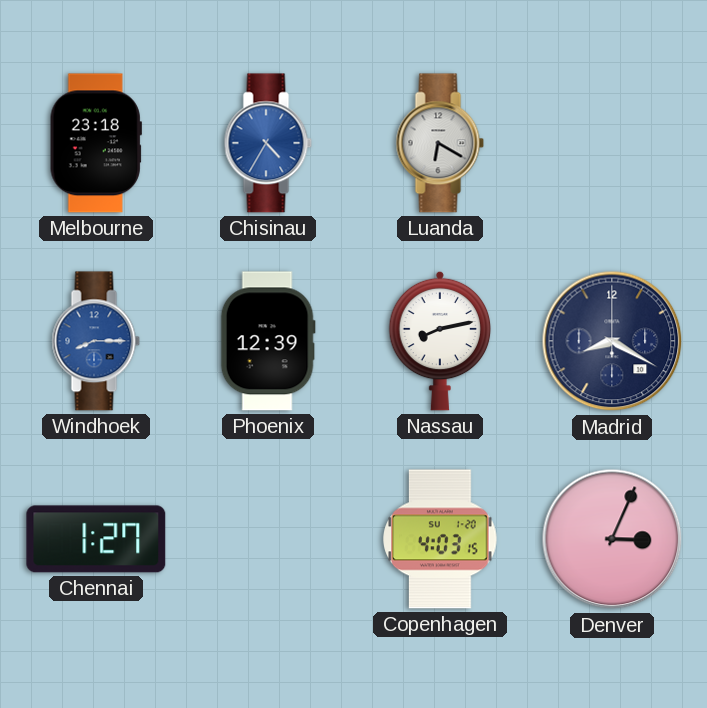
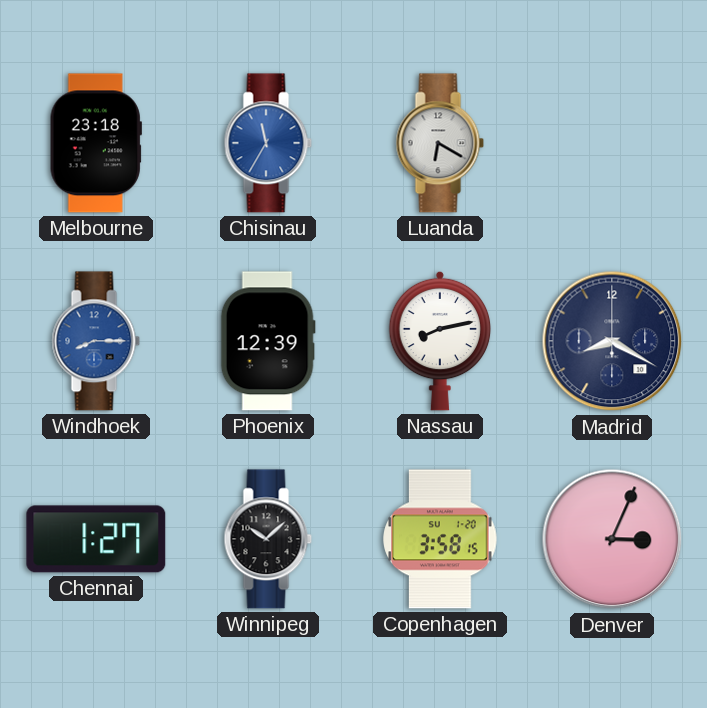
Chisinau: 4:35 -> 11:35 (268, 143)
Winnipeg: none -> 10:08 (268, 539)
Copenhagen: 4:03 -> 3:58 (440, 539)
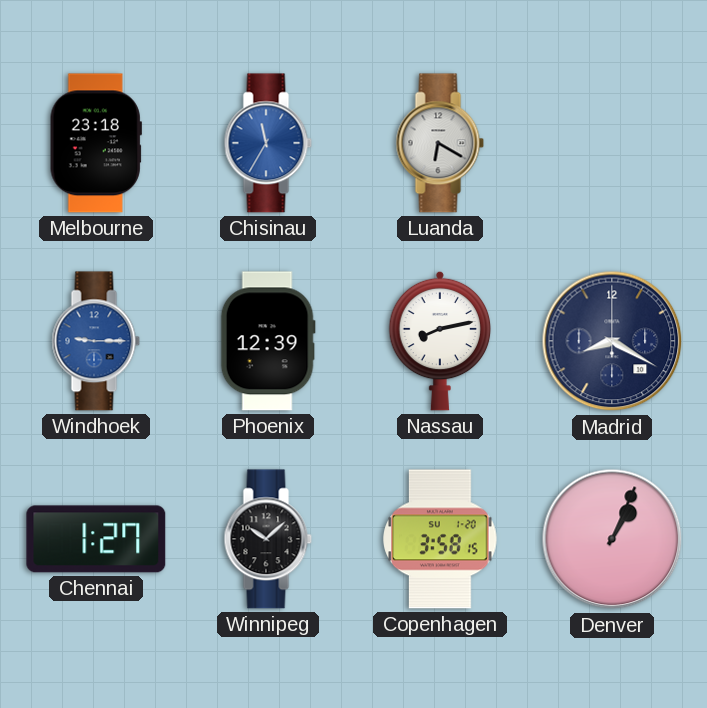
Windhoek: 8:15 -> 9:15 (96, 341)
Denver: 3:04 -> 1:04 (612, 539)
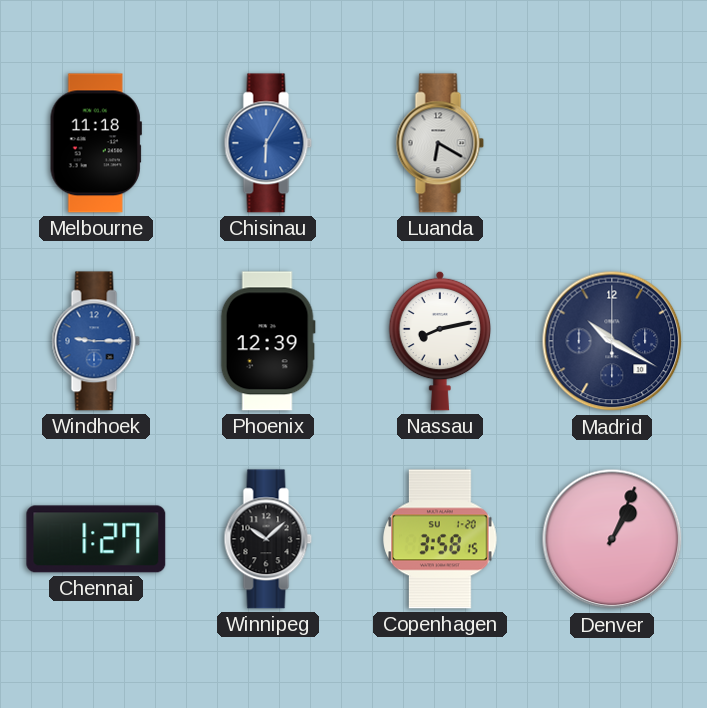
Melbourne: 23:18 -> 11:18 (96, 143)
Chisinau: 11:35 -> 6:05 (268, 143)
Madrid: 8:20 -> 10:20 (612, 341)
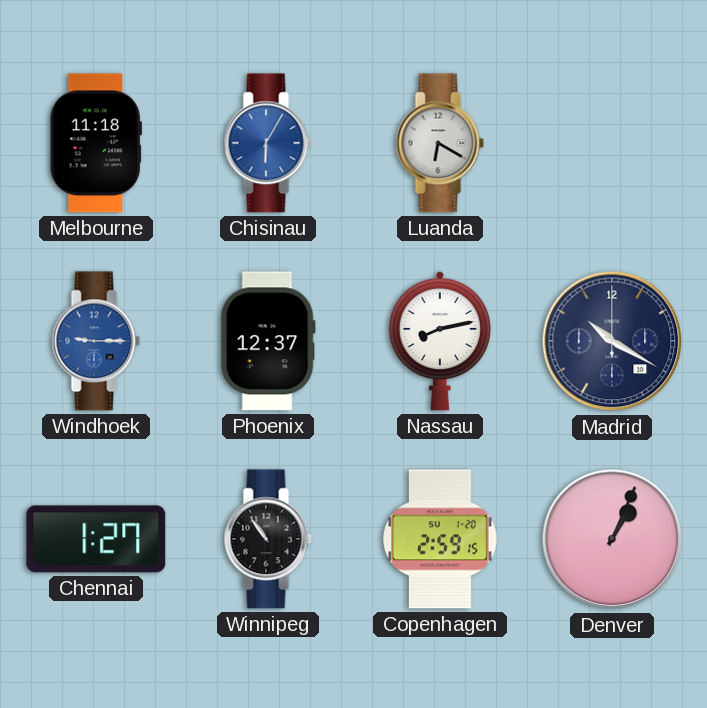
Phoenix: 12:39 -> 12:37 (268, 341)
Winnipeg: 10:08 -> 10:54 (268, 539)
Copenhagen: 3:58 -> 2:59 (440, 539)
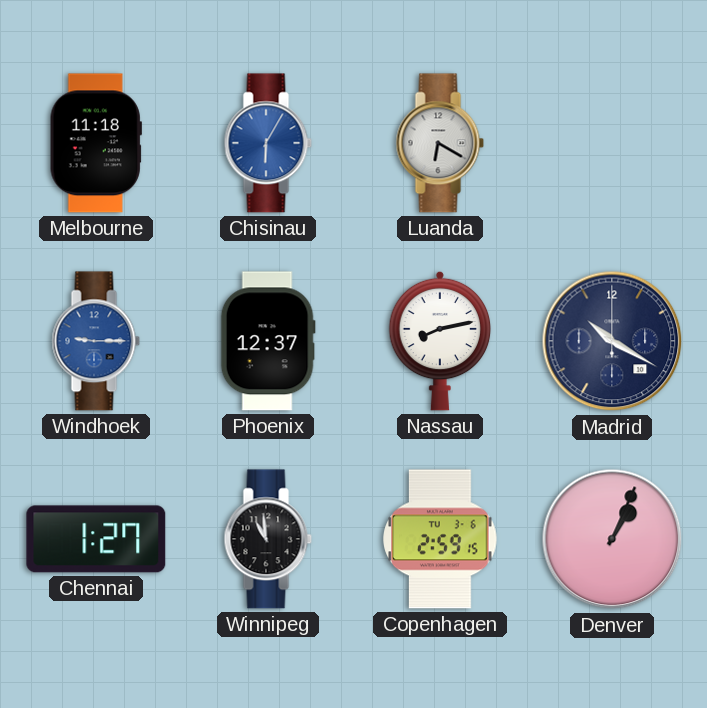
Winnipeg: 10:54 -> 10:59 (268, 539)
Copenhagen date: SU 1-20 -> TU 3-6 (440, 539)
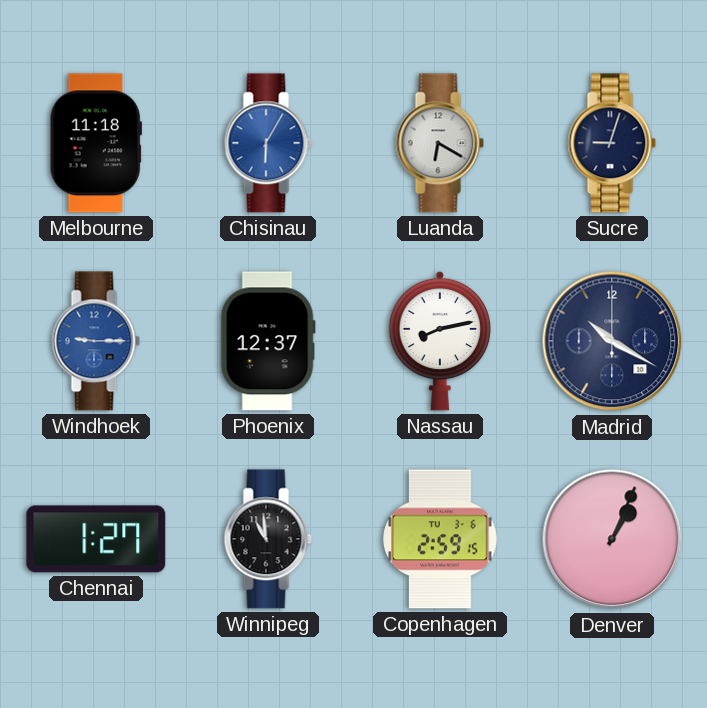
Sucre: none -> 9:03 (612, 143)
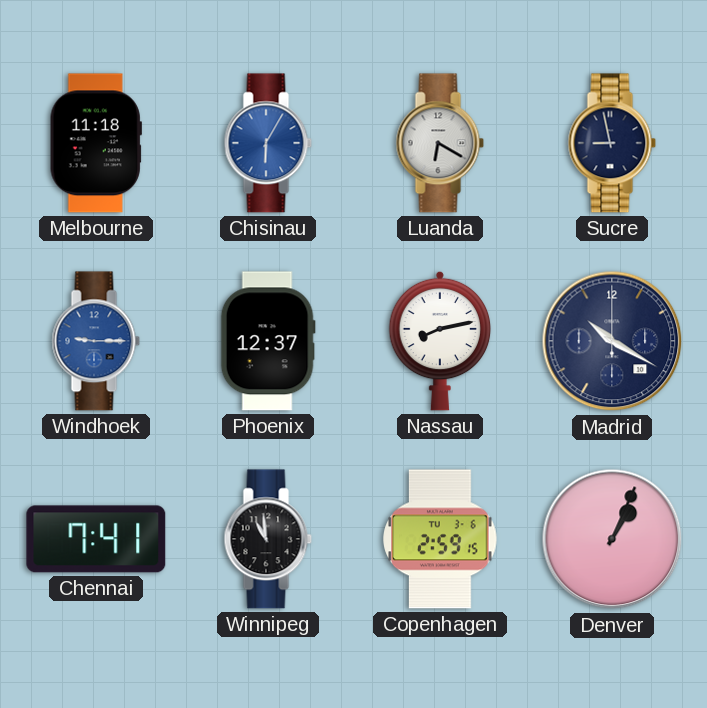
Sucre: 9:03 -> 8:58 (612, 143)
Chennai: 1:27 -> 7:41 (96, 539)
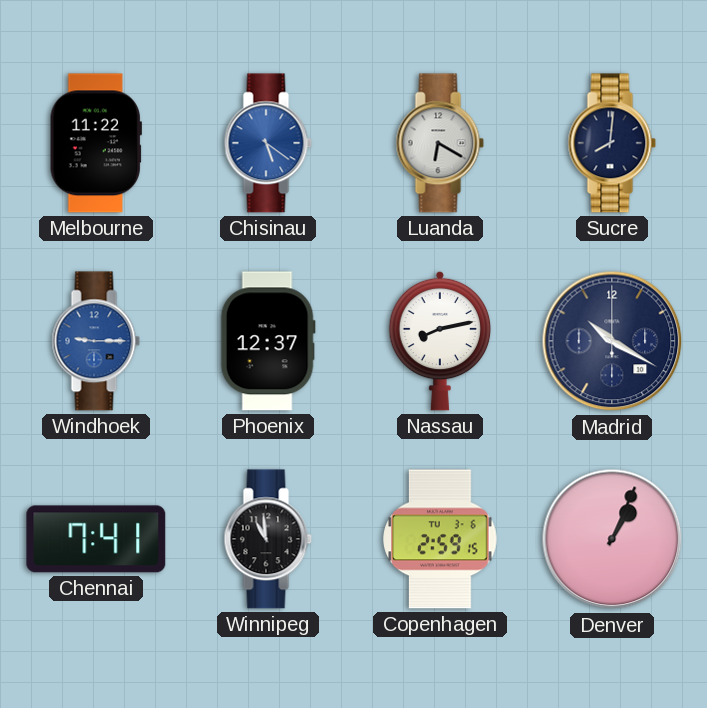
Melbourne: 11:18 -> 11:22 (96, 143)
Chisinau: 6:05 -> 5:21 (268, 143)
Sucre: 8:58 -> 8:01 (612, 143)
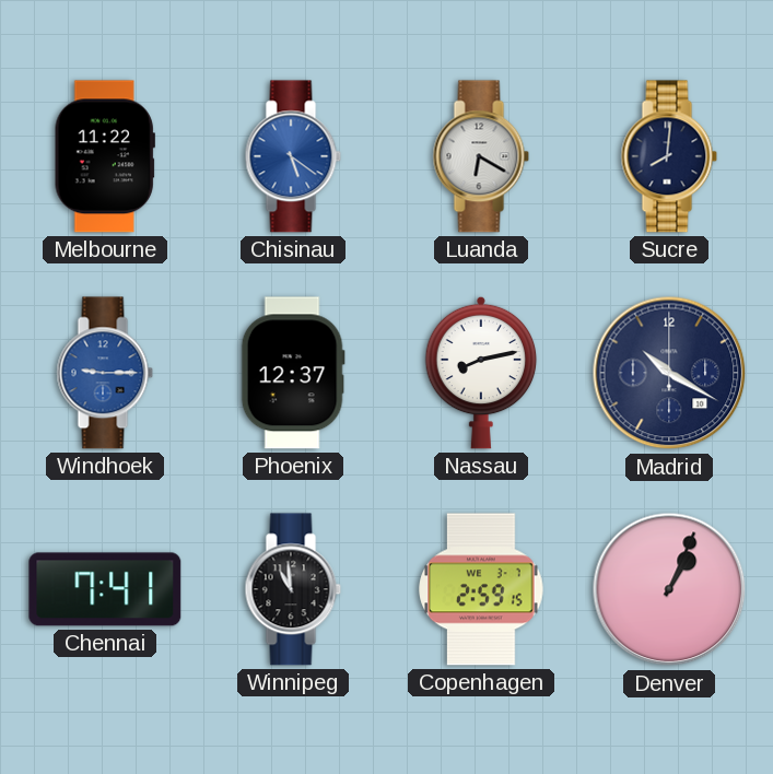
Copenhagen date: TU 3-6 -> WE 3-7 (481, 589)
